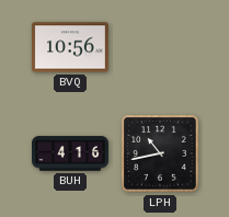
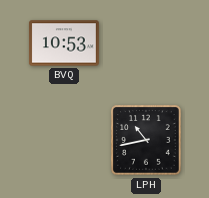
BVQ: 10:56 -> 10:53 (64, 43)
BUH: 4:16 -> none (71, 153)
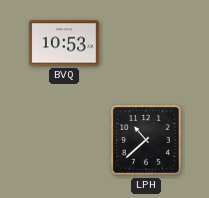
LPH: 10:43 -> 10:38 (146, 140)
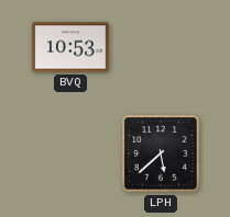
LPH: 10:38 -> 5:38 (161, 153)
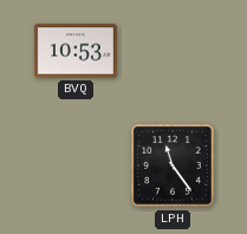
LPH: 5:38 -> 11:24 (173, 165)
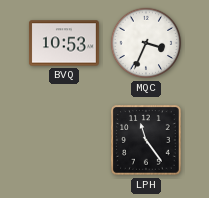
MQC: none -> 3:34 (146, 43)
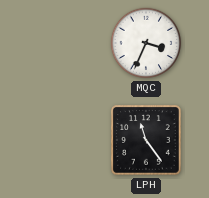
BVQ: 10:53 -> none (64, 43)
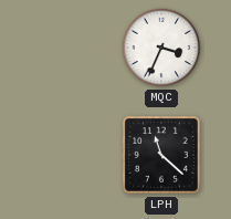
LPH: 11:24 -> 11:22 (161, 155)
